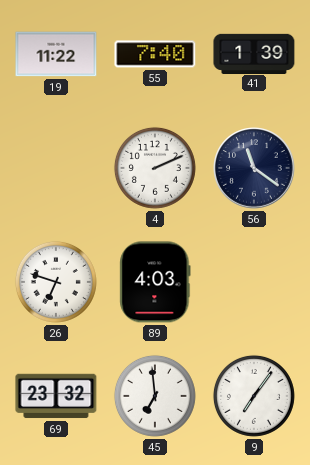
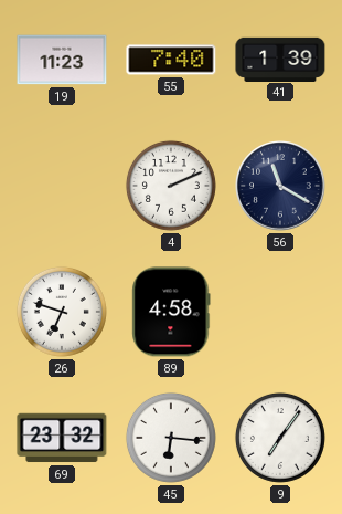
19: 11:22 -> 11:23 (62, 60)
56: 11:21 -> 11:20 (280, 186)
89: 4:03 -> 4:58 (171, 312)
45: 6:59 -> 6:16 (171, 438)
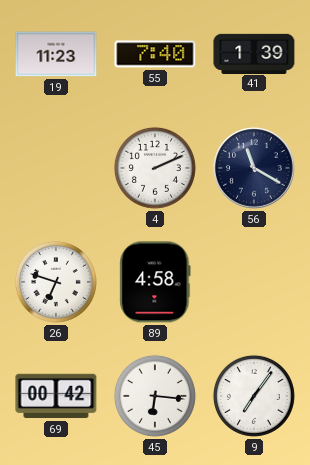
69: 23:32 -> 00:42 (56, 396)
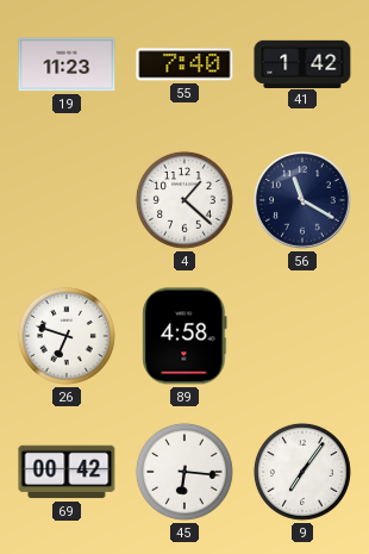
41: 1:39 -> 1:42 (302, 63)
4: 2:11 -> 1:22 (185, 200)
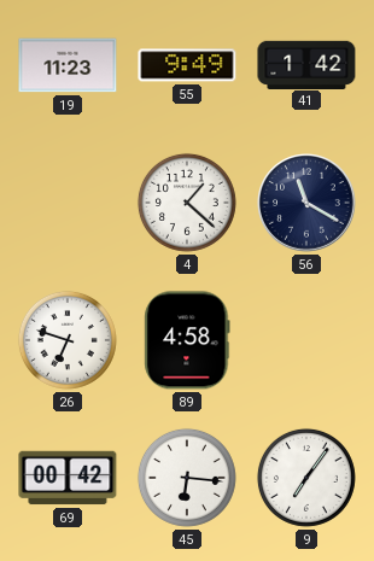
55: 7:40 -> 9:49 (187, 65)
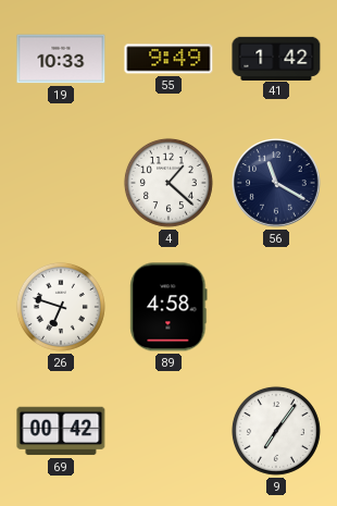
19: 11:23 -> 10:33 (61, 59)
45: 6:16 -> none (187, 478)
